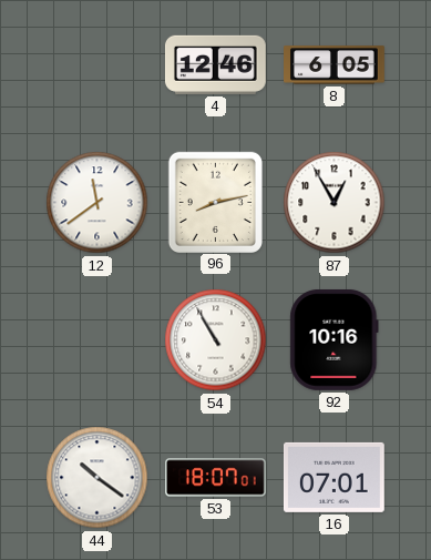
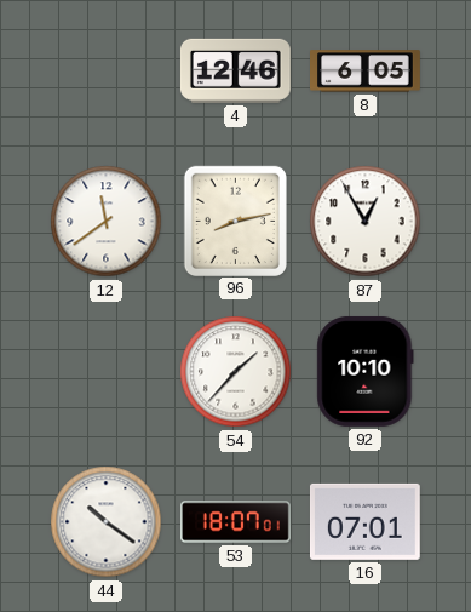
54: 10:55 -> 1:37 (236, 372)
92: 10:16 -> 10:10 (366, 371)
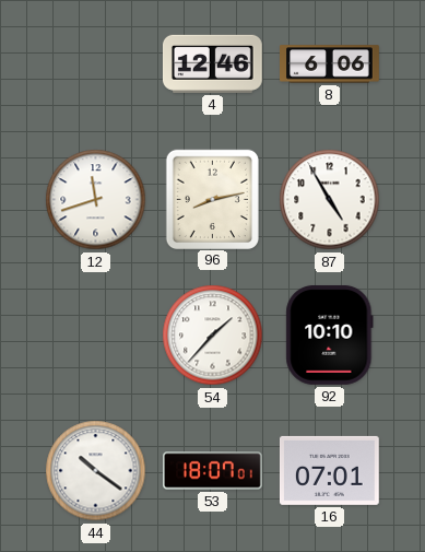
8: 6:05 -> 6:06 (330, 64)
12: 11:39 -> 11:42 (96, 200)
87: 12:55 -> 4:55 (330, 200)
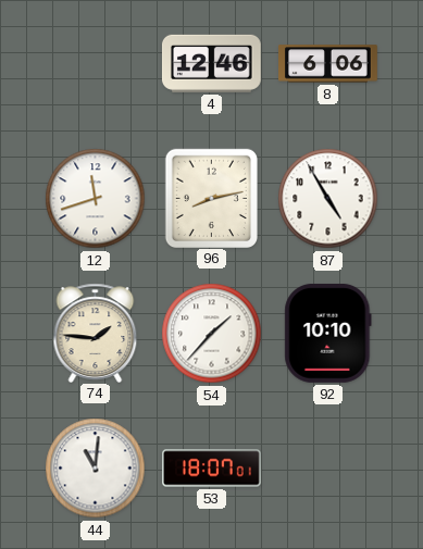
74: none -> 1:46 (96, 333)
44: 10:21 -> 11:01 (96, 469)
16: 07:01 -> none (329, 470)
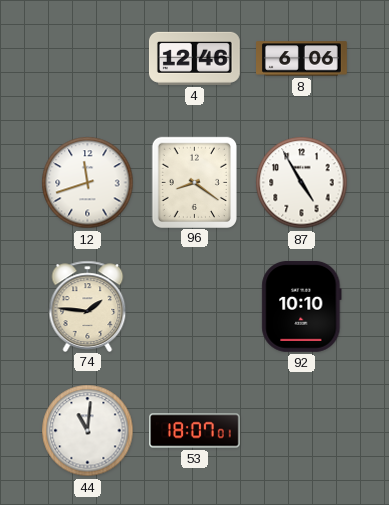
96: 8:13 -> 8:21 (194, 182)
54: 1:37 -> none (212, 334)
